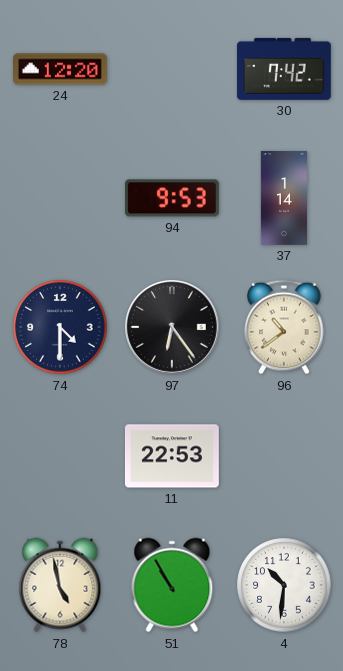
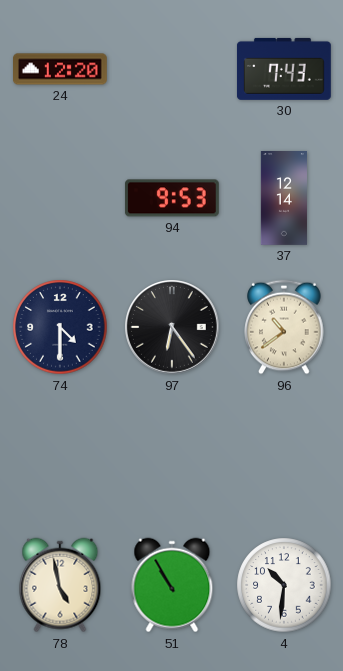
30: 7:42 -> 7:43 (284, 69)
37: 1:14 -> 12:14 (284, 199)
11: 22:53 -> none (172, 456)
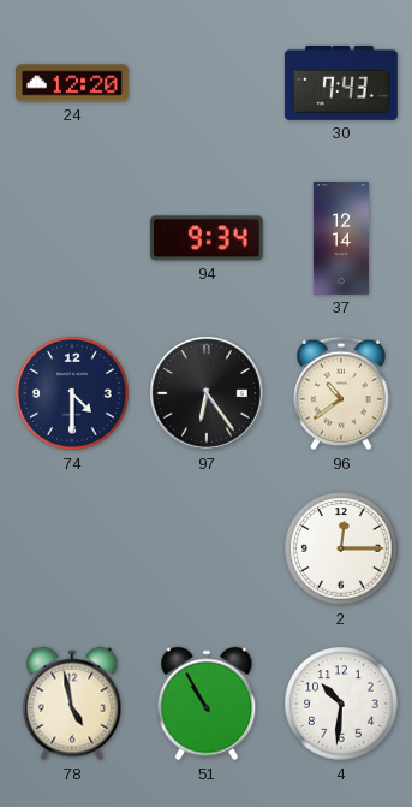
94: 9:53 -> 9:34 (207, 238)
2: none -> 12:15 (341, 548)
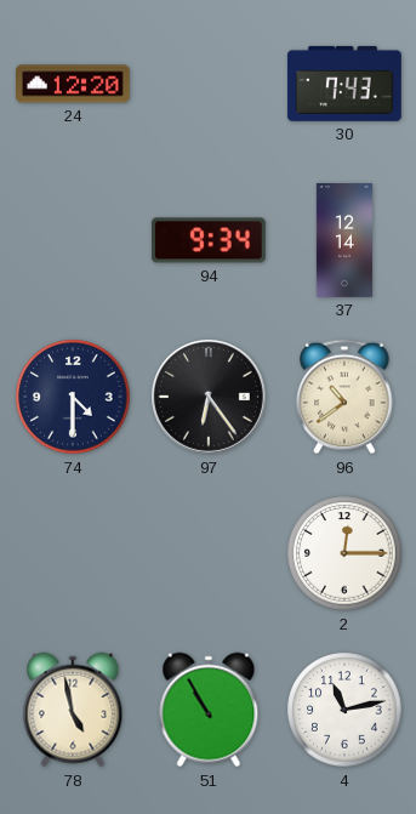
4: 10:31 -> 11:13 (344, 710)
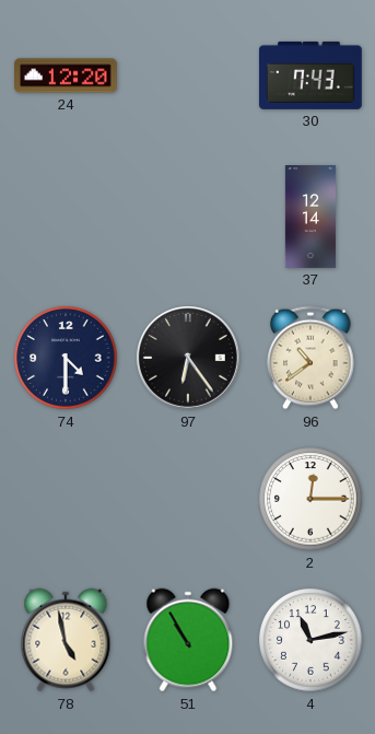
94: 9:34 -> none (209, 240)
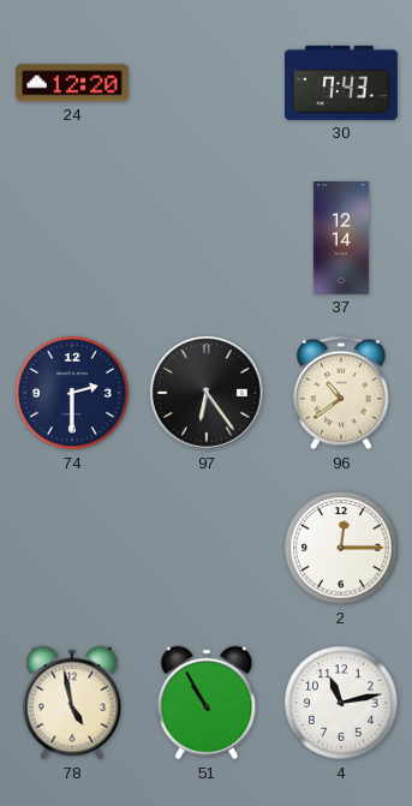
74: 4:30 -> 2:30 (72, 393)
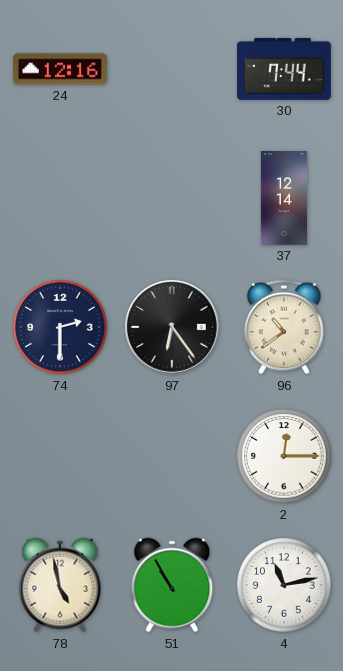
24: 12:20 -> 12:16 (61, 69)
30: 7:43 -> 7:44 (284, 69)
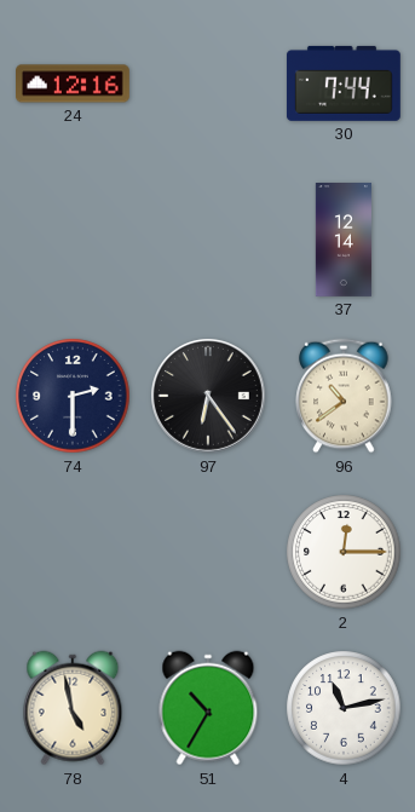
51: 10:55 -> 10:35 (208, 708)
